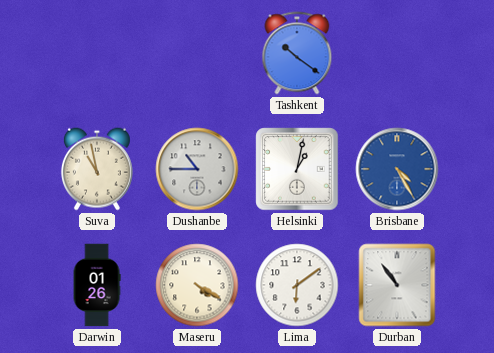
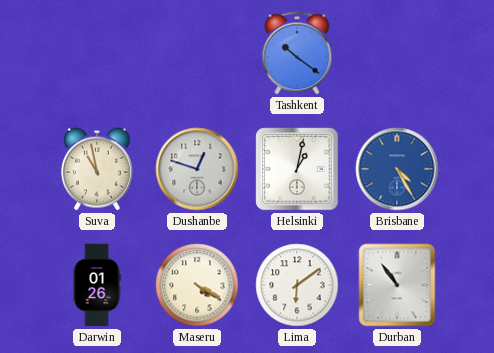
Dushanbe: 10:45 -> 12:48 (197, 169)
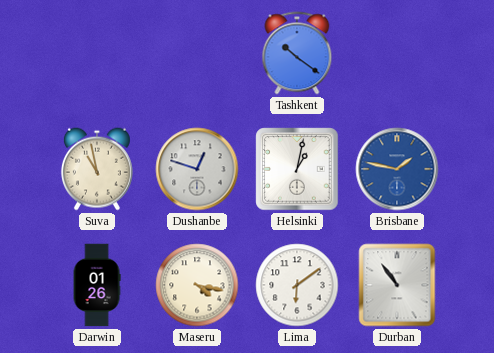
Brisbane: 4:25 -> 1:47 (397, 169)
Maseru: 4:20 -> 4:17 (197, 285)
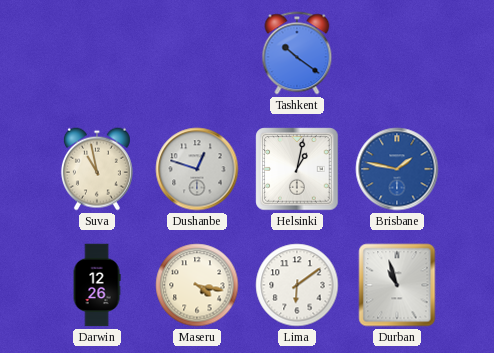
Darwin: 01:26 -> 12:26 (97, 285)
Durban: 10:54 -> 10:57 (397, 285)
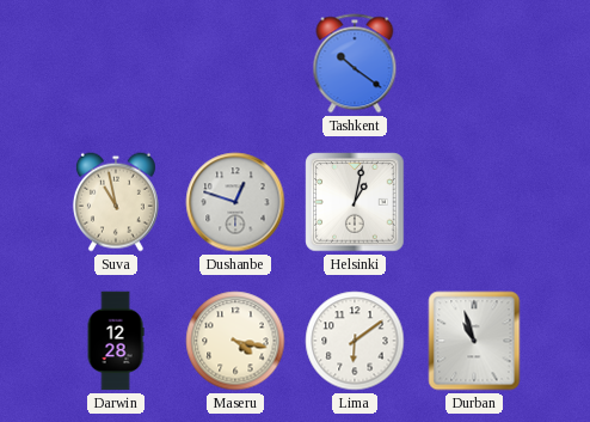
Brisbane: 1:47 -> none (397, 169)
Darwin: 12:26 -> 12:28 (116, 341)
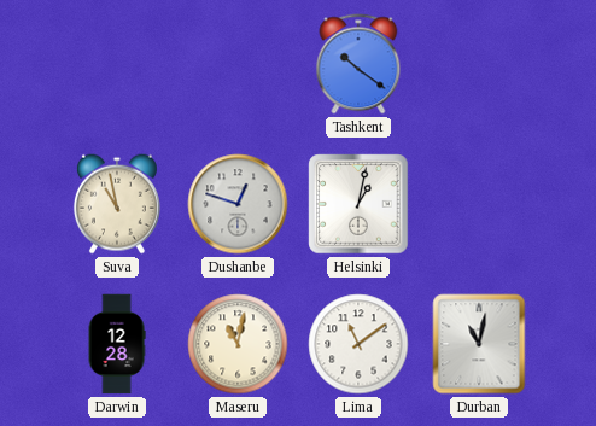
Maseru: 4:17 -> 11:02 (238, 344)
Lima: 6:09 -> 11:09 (358, 344)
Durban: 10:57 -> 11:02 (479, 344)
